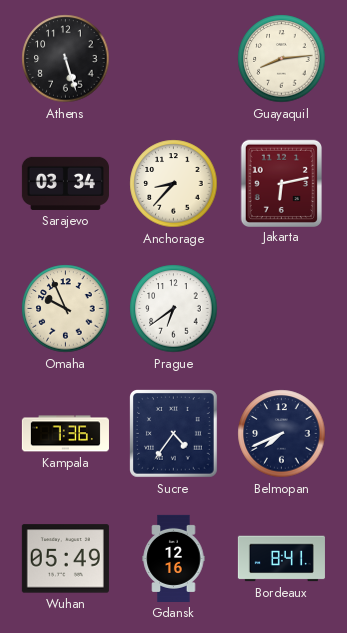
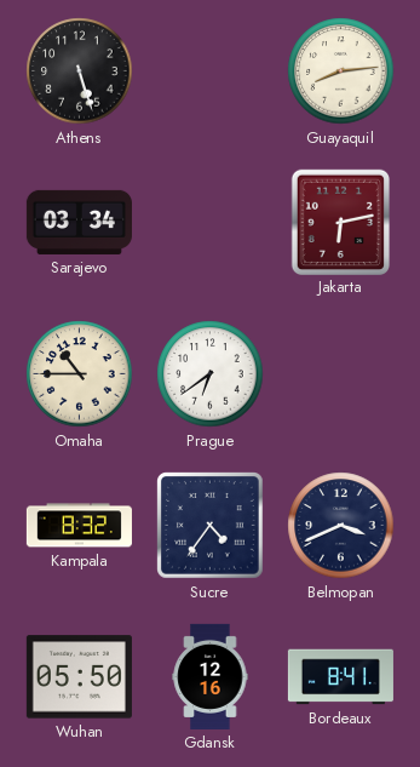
Anchorage: 8:37 -> none (174, 184)
Omaha: 9:56 -> 10:45 (80, 374)
Kampala: 7:36 -> 8:32 (79, 526)
Belmopan: 7:41 -> 3:41 (341, 526)
Wuhan: 05:49 -> 05:50 (79, 677)
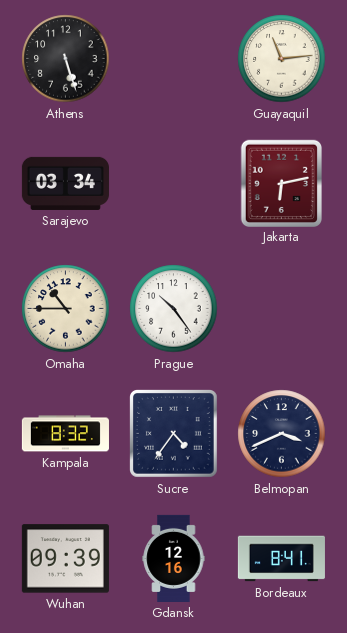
Guayaquil: 8:14 -> 11:14 (282, 59)
Prague: 6:39 -> 10:24 (174, 309)
Wuhan: 05:50 -> 09:39 (65, 559)
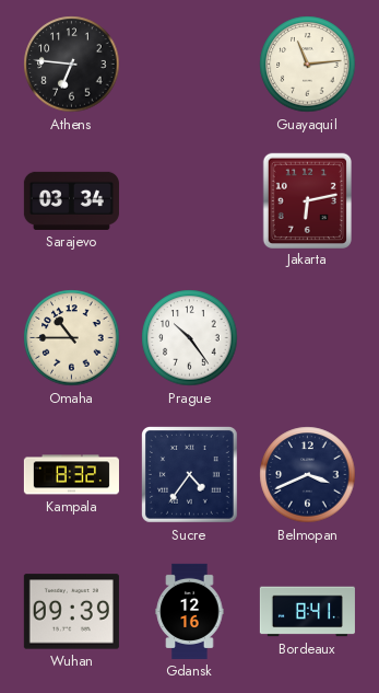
Athens: 5:27 -> 6:46 (72, 65)
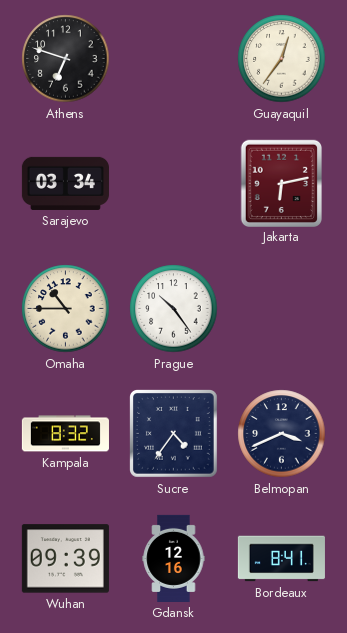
Athens: 6:46 -> 6:48 (66, 59)
Guayaquil: 11:14 -> 12:36 (282, 59)
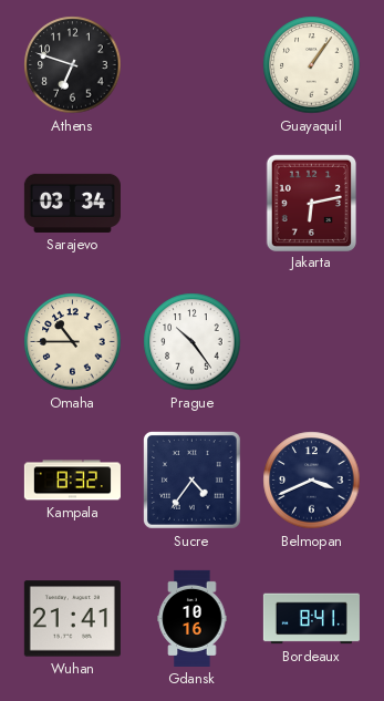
Guayaquil: 12:36 -> 1:06 (312, 65)
Wuhan: 09:39 -> 21:41 (72, 619)
Gdansk: 12:16 -> 10:16 (193, 618)
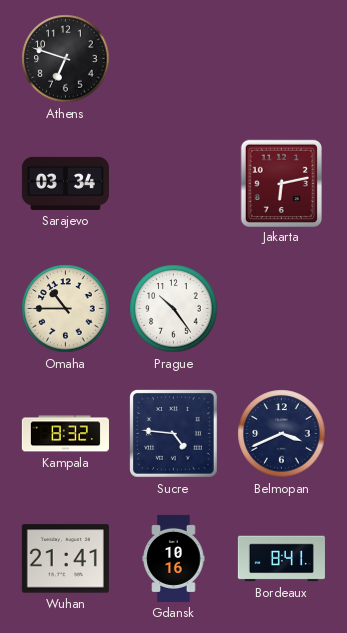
Guayaquil: 1:06 -> none (312, 65)
Sucre: 4:36 -> 4:46 (174, 434)
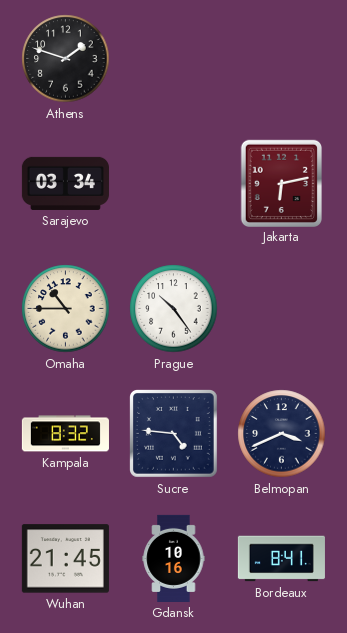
Athens: 6:48 -> 1:48 (66, 59)
Wuhan: 21:41 -> 21:45 (65, 559)
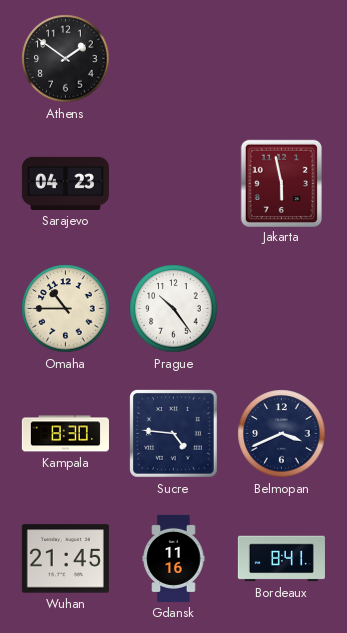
Athens: 1:48 -> 1:51 (66, 59)
Sarajevo: 03:34 -> 04:23 (65, 183)
Jakarta: 6:13 -> 5:58 (281, 183)
Kampala: 8:32 -> 8:30 (65, 434)
Gdansk: 10:16 -> 11:16 (174, 558)
